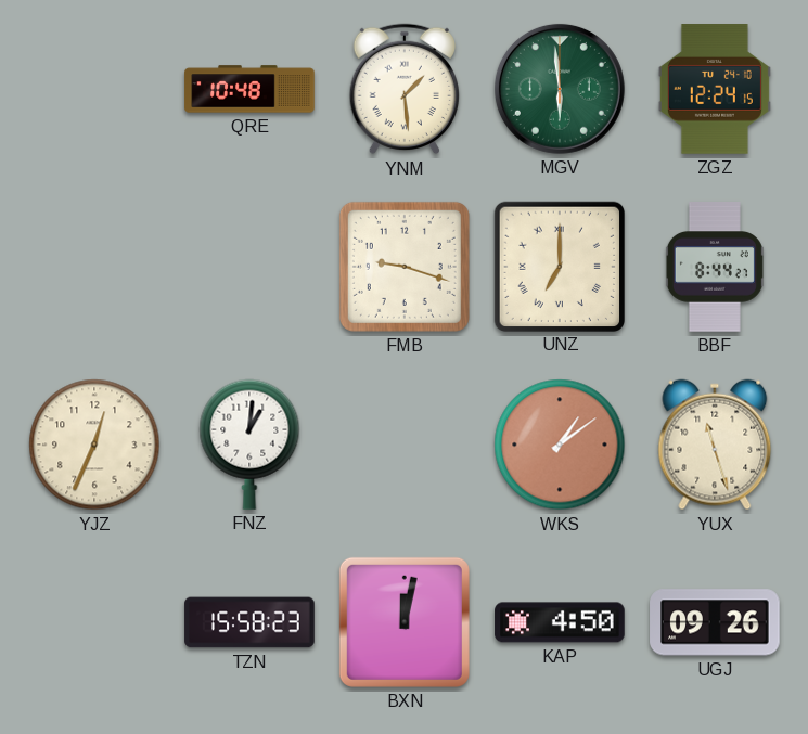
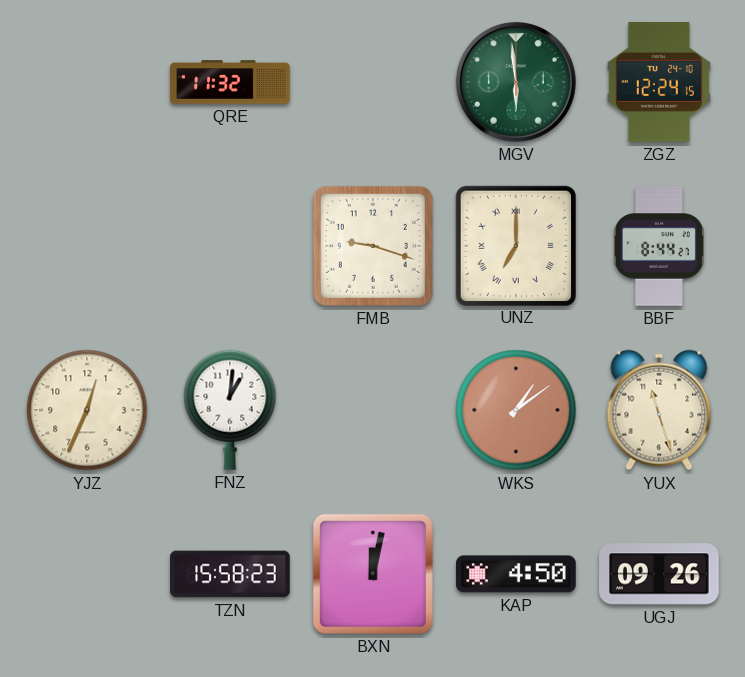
QRE: 10:48 -> 11:32 (230, 82)
YNM: 1:29 -> none (403, 89)
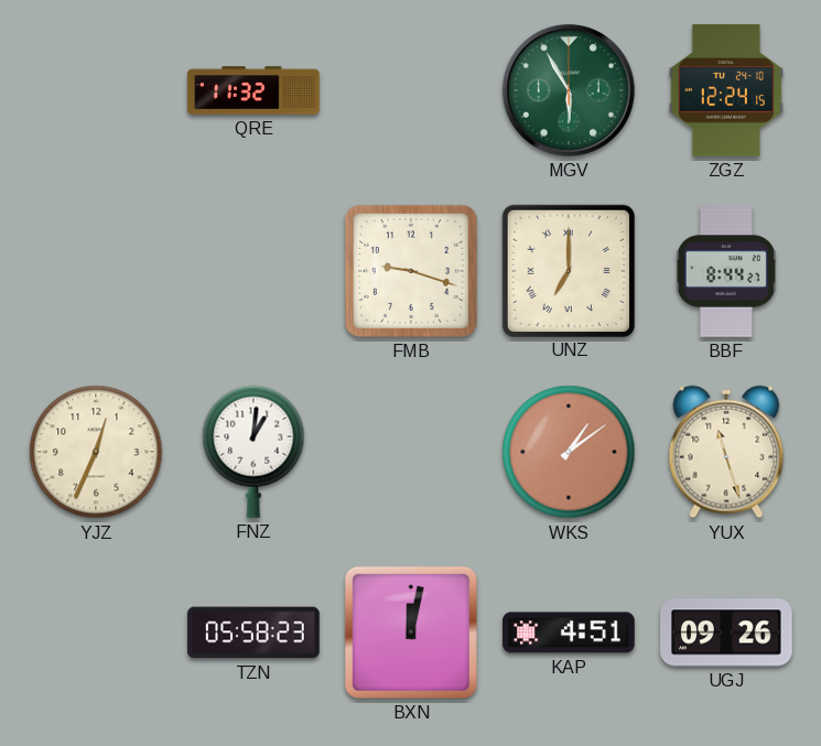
MGV: 5:59 -> 5:55 (569, 90)
TZN: 15:58 -> 05:58 (253, 633)
KAP: 4:50 -> 4:51 (569, 633)
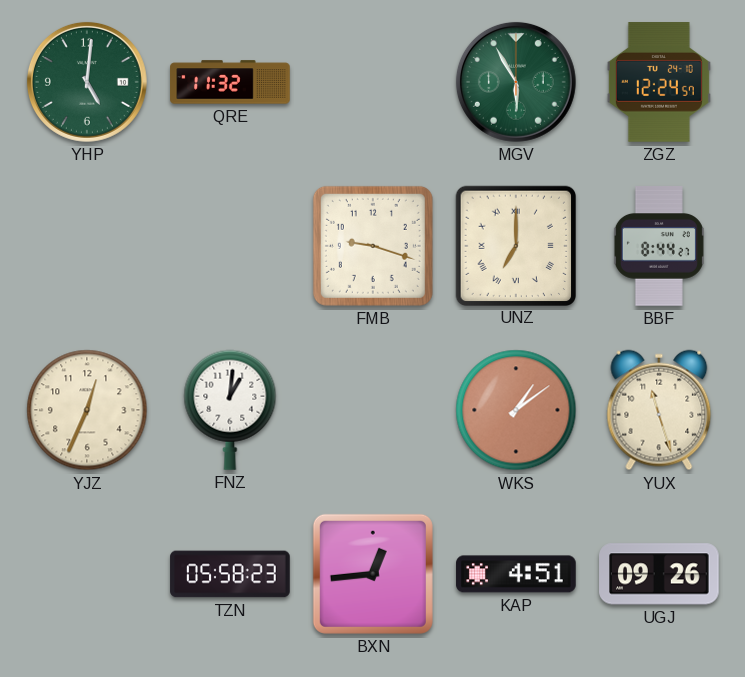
YHP: none -> 5:01 (87, 82)
ZGZ: 12:24:15 -> 12:24:57 (659, 82)
BXN: 12:02 -> 12:44 (373, 574)
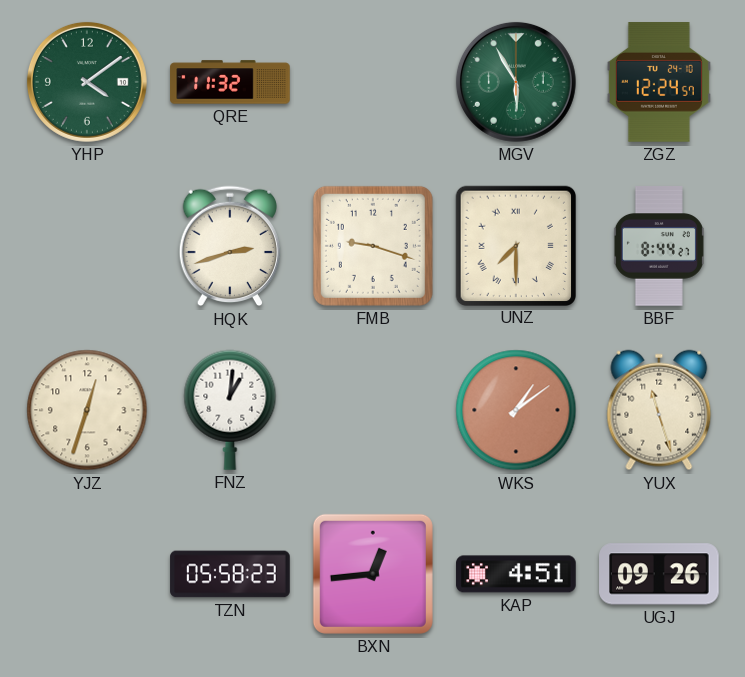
YHP: 5:01 -> 4:09 (87, 82)
HQK: none -> 2:42 (229, 246)
UNZ: 7:00 -> 7:30 (515, 245)
YJZ: 12:34 -> 12:33 (87, 410)
